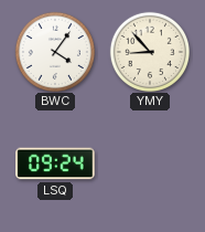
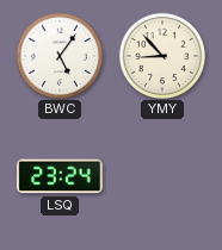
BWC: 4:06 -> 5:06 (58, 55)
LSQ: 09:24 -> 23:24 (60, 176)
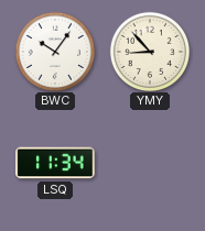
BWC: 5:06 -> 10:06 (54, 51)
LSQ: 23:24 -> 11:34 (55, 163)
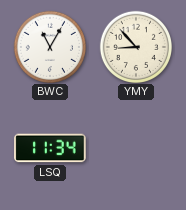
BWC: 10:06 -> 11:05 (49, 46)
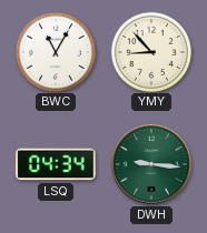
LSQ: 11:34 -> 04:34 (56, 164)
DWH: none -> 9:16 (151, 164)
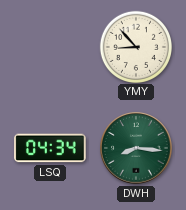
BWC: 11:05 -> none (55, 51)
DWH: 9:16 -> 8:16 (136, 148)
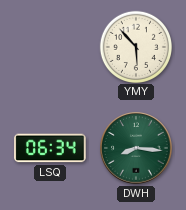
YMY: 8:53 -> 5:53 (135, 46)
LSQ: 04:34 -> 06:34 (50, 148)
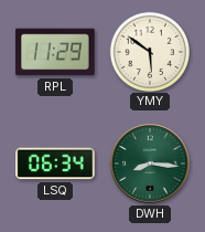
RPL: none -> 11:29 (55, 52)
YMY: 5:53 -> 5:51 (149, 51)
